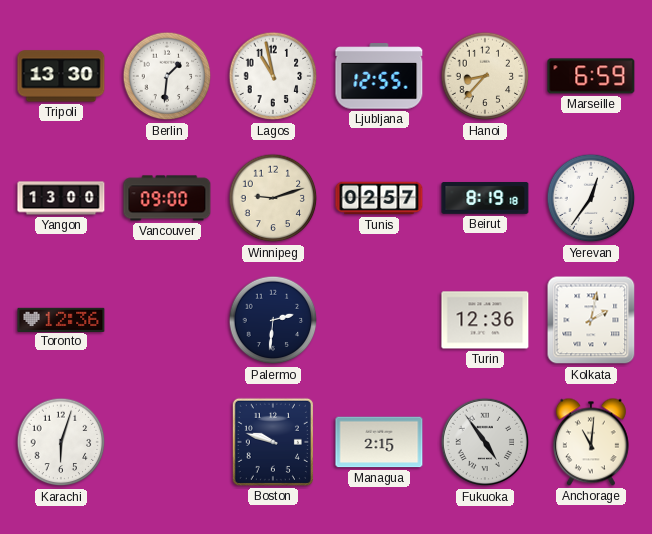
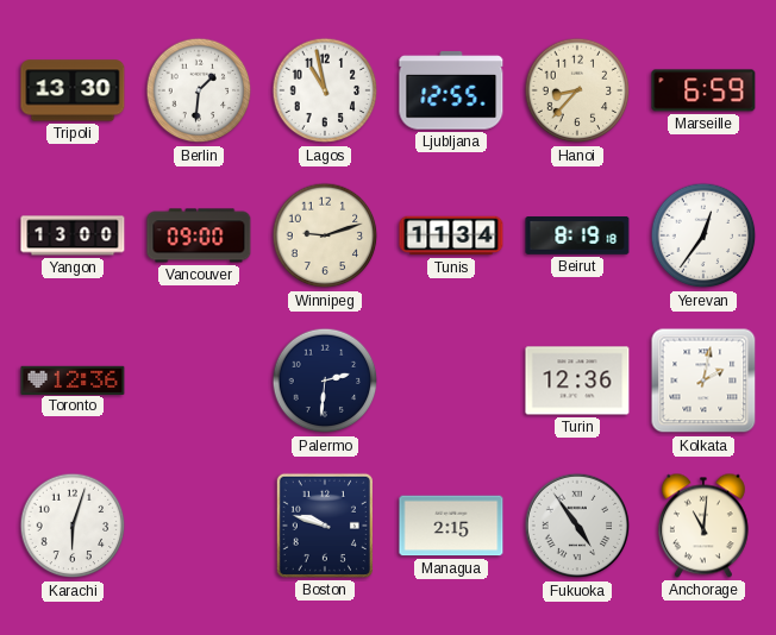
Tunis: 02:57 -> 11:34 (451, 235)
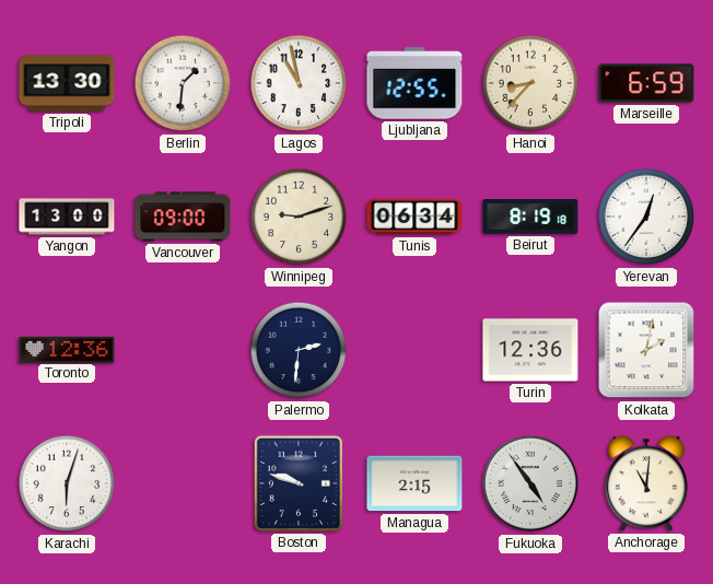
Tunis: 11:34 -> 06:34 (414, 217)
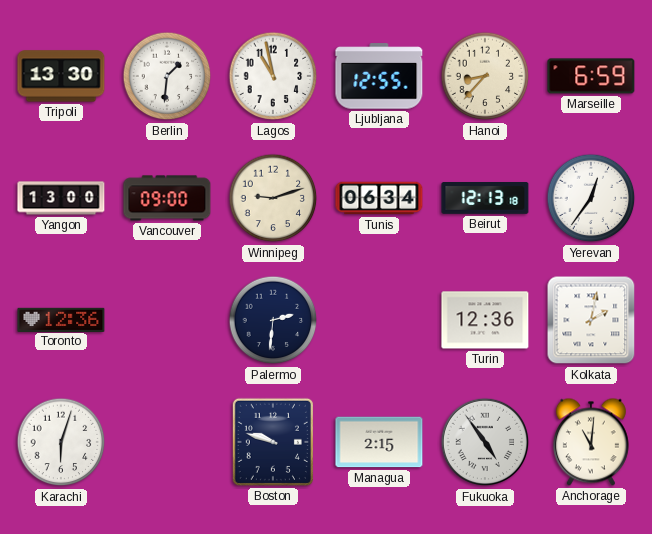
Beirut: 8:19 -> 12:13 (485, 199)
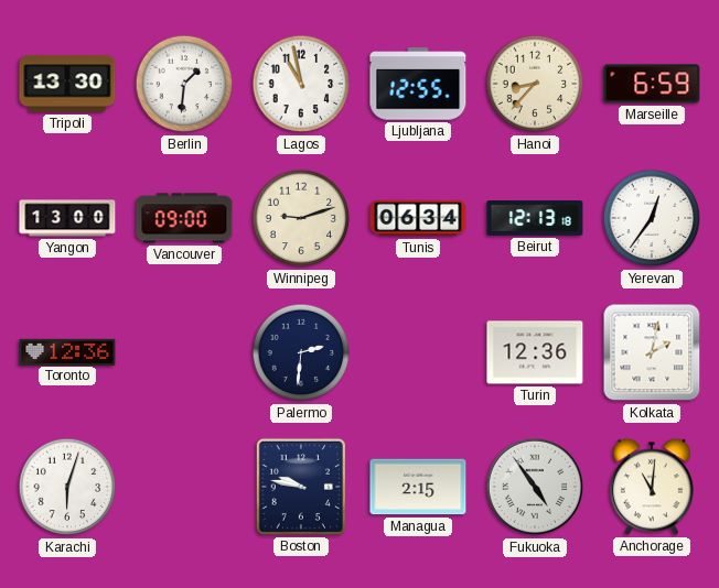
Boston: 9:48 -> 9:47 (301, 487)
